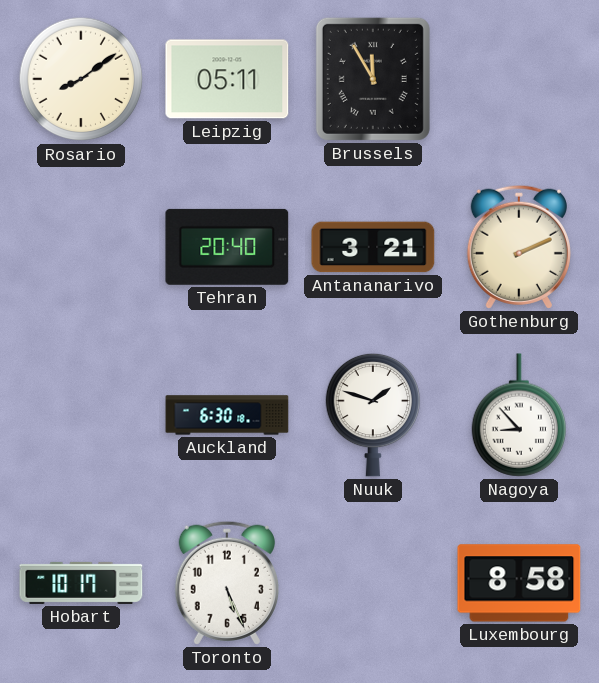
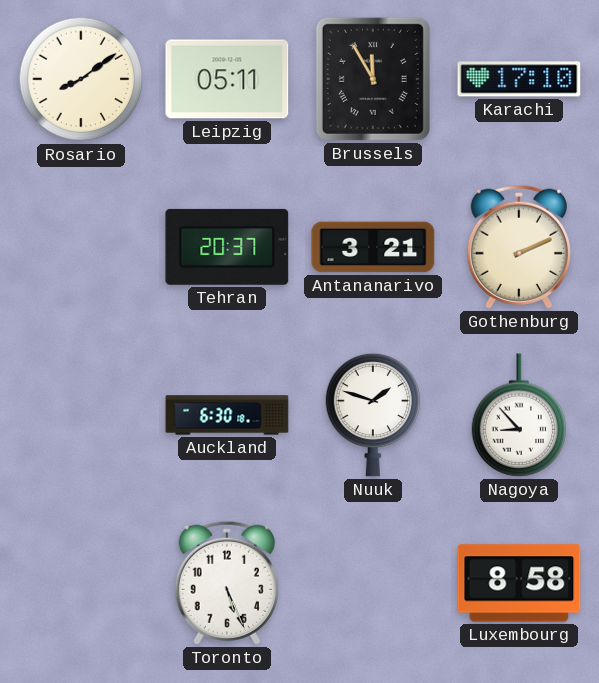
Karachi: none -> 17:10 (519, 79)
Tehran: 20:40 -> 20:37 (227, 247)
Hobart: 10:17 -> none (81, 583)
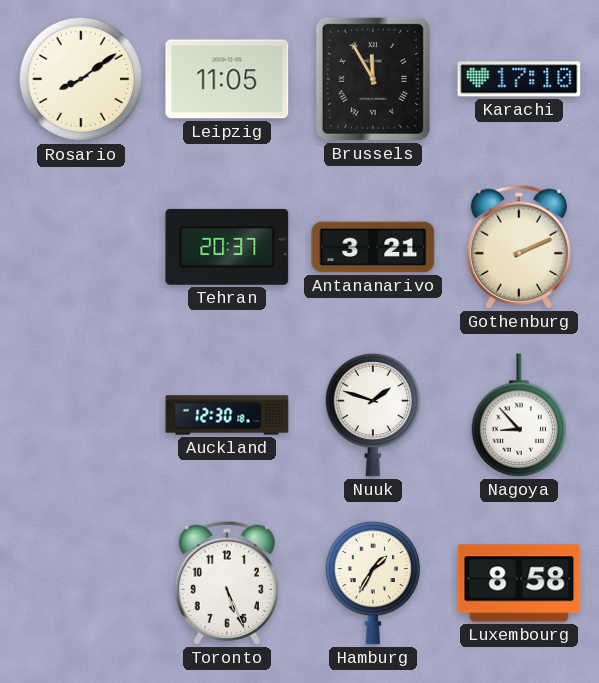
Leipzig: 05:11 -> 11:05 (227, 79)
Auckland: 6:30 -> 12:30 (227, 415)
Hamburg: none -> 1:35 (372, 583)
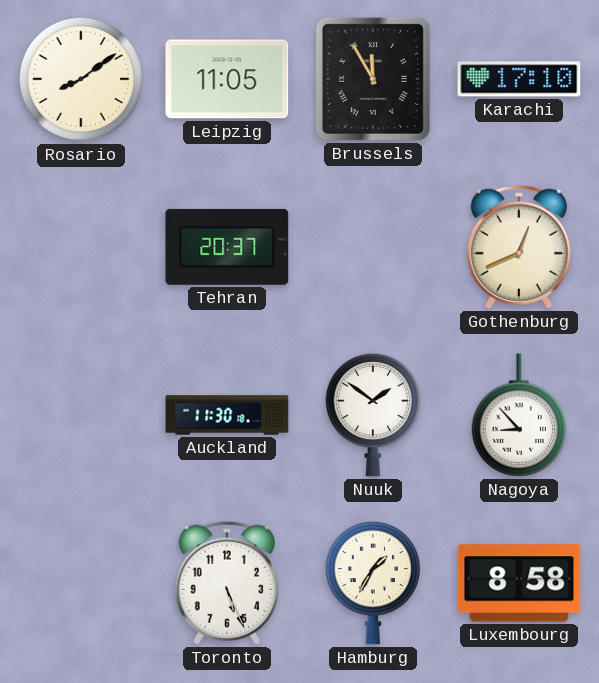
Antananarivo: 3:21 -> none (373, 247)
Gothenburg: 2:11 -> 12:41 (519, 247)
Auckland: 12:30 -> 11:30 (227, 415)
Nuuk: 1:48 -> 1:51 (372, 415)
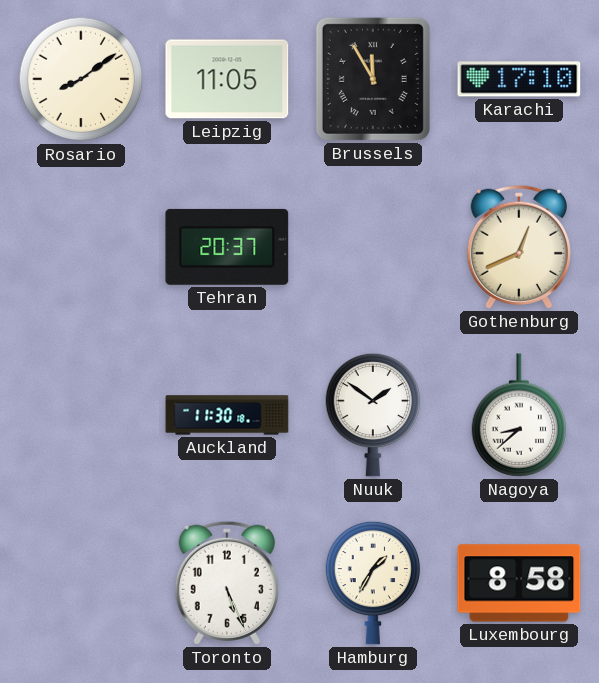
Nagoya: 8:53 -> 8:38 (518, 415)
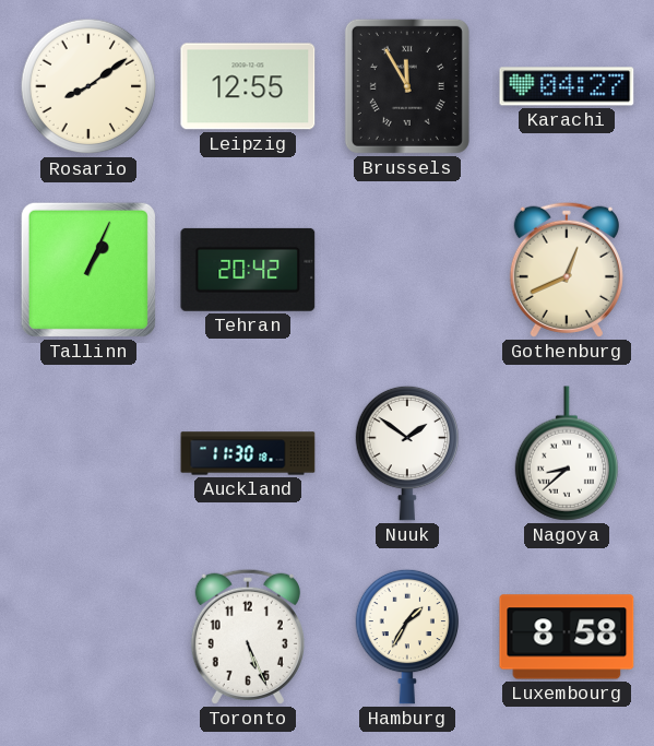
Leipzig: 11:05 -> 12:55 (248, 86)
Karachi: 17:10 -> 04:27 (567, 86)
Tallinn: none -> 1:04 (88, 270)
Tehran: 20:37 -> 20:42 (248, 270)
